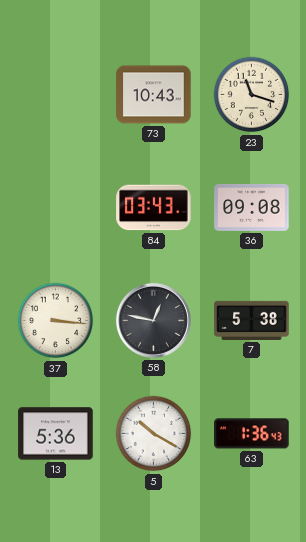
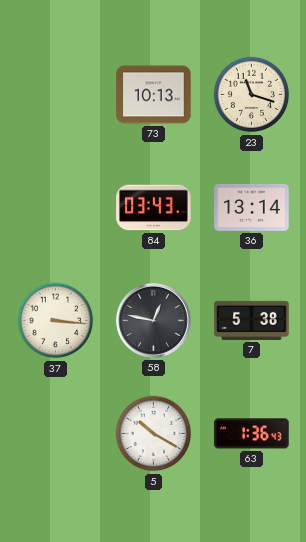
73: 10:43 -> 10:13 (154, 95)
36: 09:08 -> 13:14 (252, 207)
13: 5:36 -> none (56, 434)
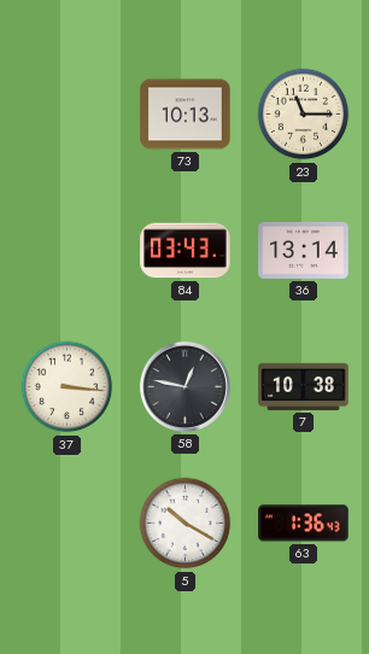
23: 11:18 -> 11:15 (304, 115)
7: 5:38 -> 10:38 (304, 386)
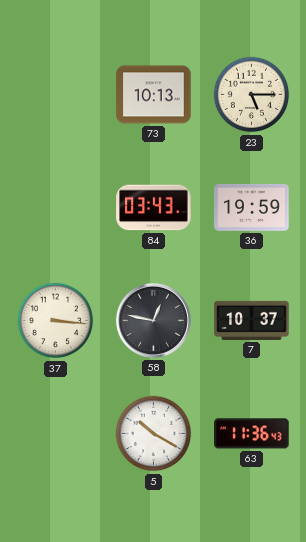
23: 11:15 -> 5:15 (252, 95)
36: 13:14 -> 19:59 (252, 207)
7: 10:38 -> 10:37 (252, 320)
63: 1:36 -> 11:36 (252, 434)
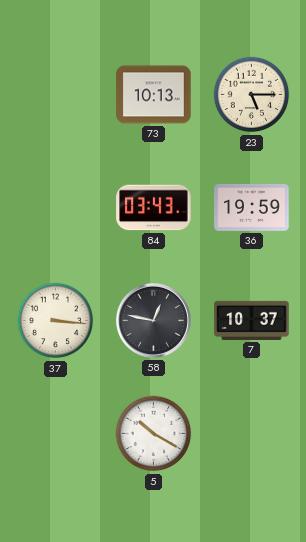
63: 11:36 -> none (252, 434)
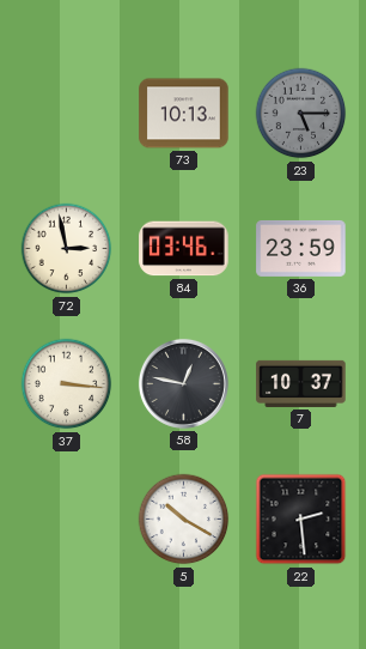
23 dial: cream -> grey (301, 114)
72: none -> 2:58 (67, 249)
84: 03:43 -> 03:46 (184, 249)
36: 19:59 -> 23:59 (301, 248)
22: none -> 2:29 (301, 520)
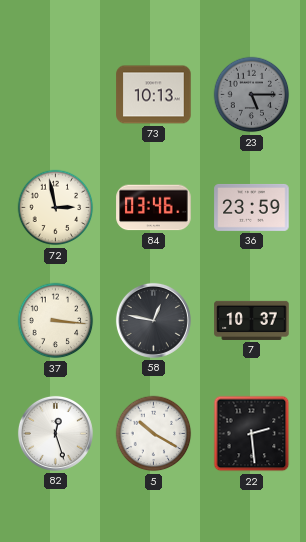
82: none -> 12:27 (55, 433)
